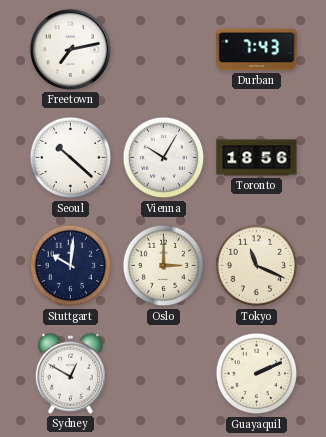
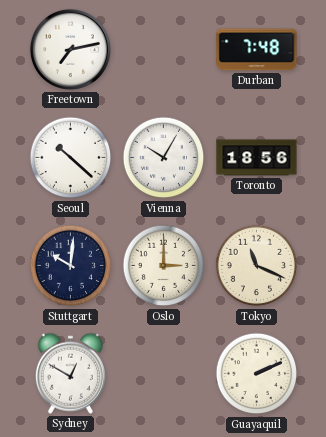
Durban: 7:43 -> 7:48 (257, 50)
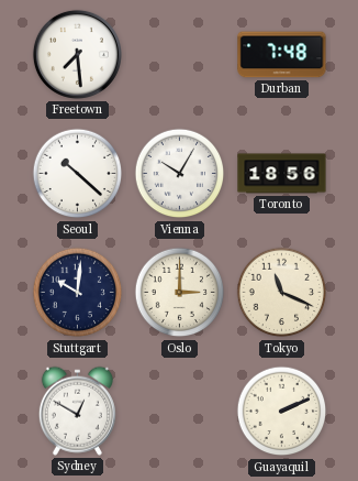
Freetown: 7:13 -> 7:29 (77, 54)
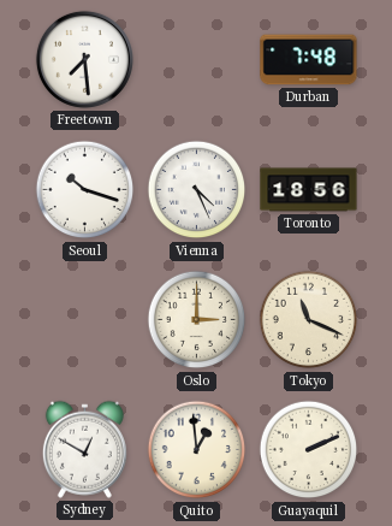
Seoul: 10:22 -> 10:18 (85, 190)
Vienna: 10:05 -> 4:26 (197, 190)
Stuttgart: 10:01 -> none (78, 293)
Quito: none -> 12:59 (197, 450)
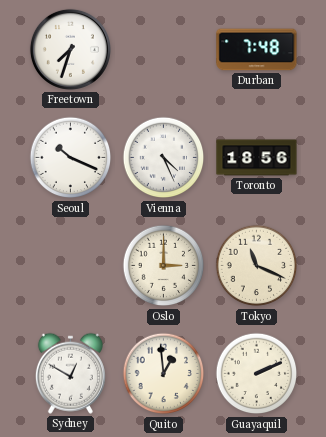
Freetown: 7:29 -> 7:33 (70, 49)
Seoul: 10:18 -> 10:19 (71, 158)
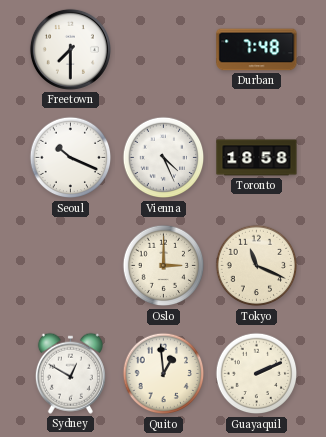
Freetown: 7:33 -> 7:30 (70, 49)
Toronto: 18:56 -> 18:58 (257, 158)
